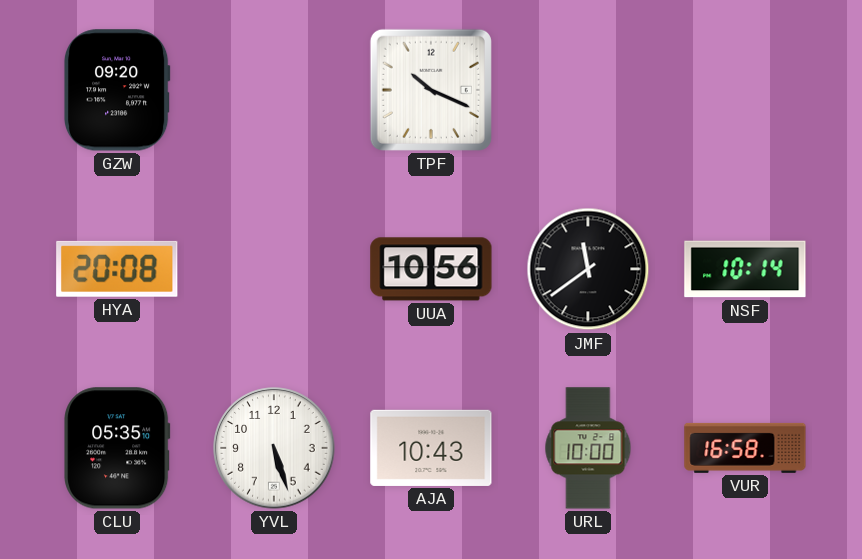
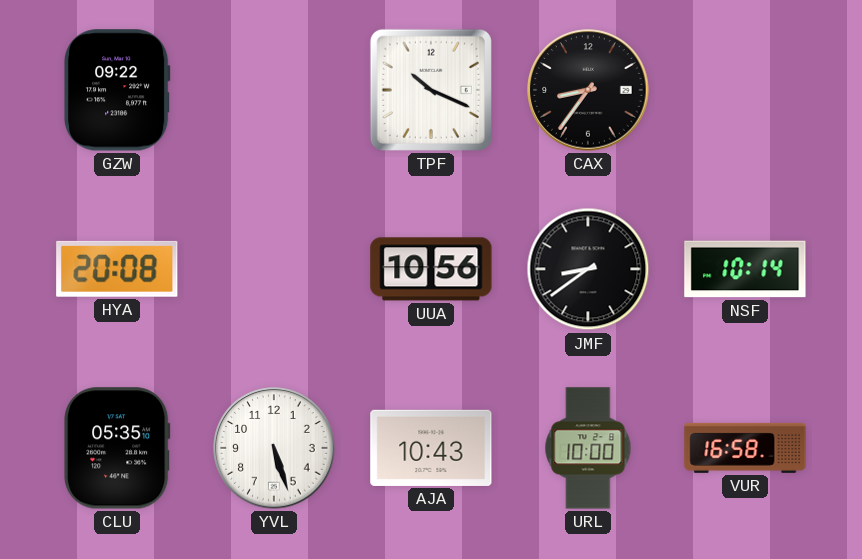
GZW: 09:20 -> 09:22 (117, 90)
CAX: none -> 8:36 (588, 90)
JMF: 11:39 -> 8:39 (588, 269)
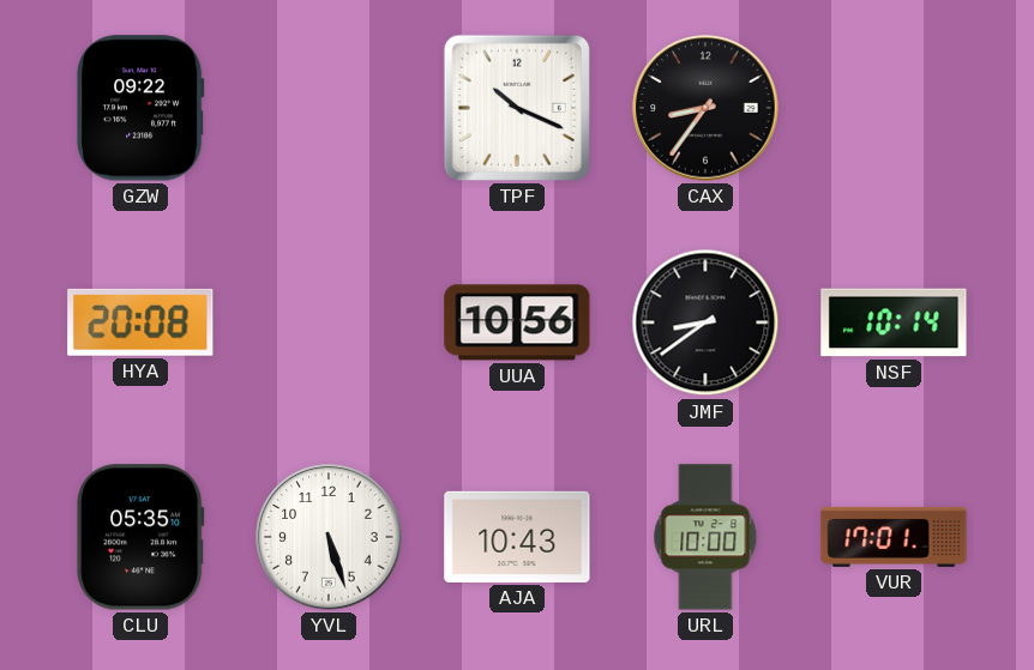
VUR: 16:58 -> 17:01 (894, 537)
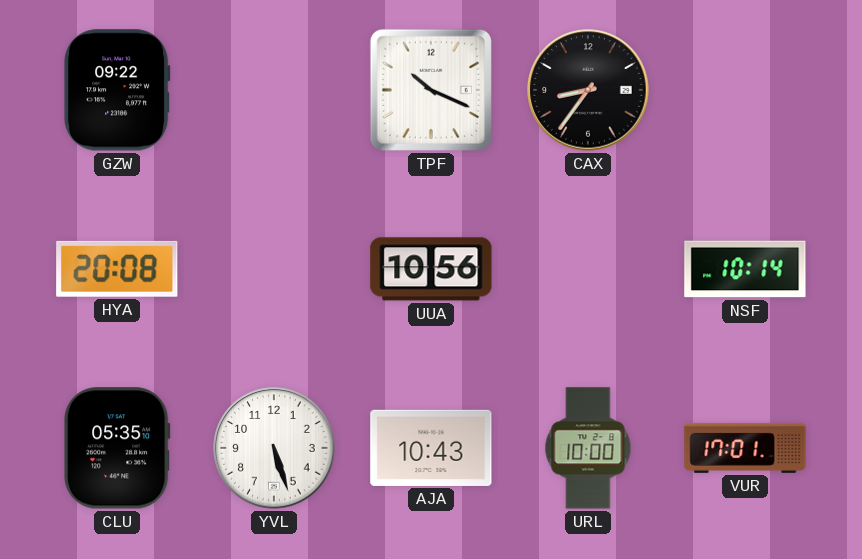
JMF: 8:39 -> none (705, 322)
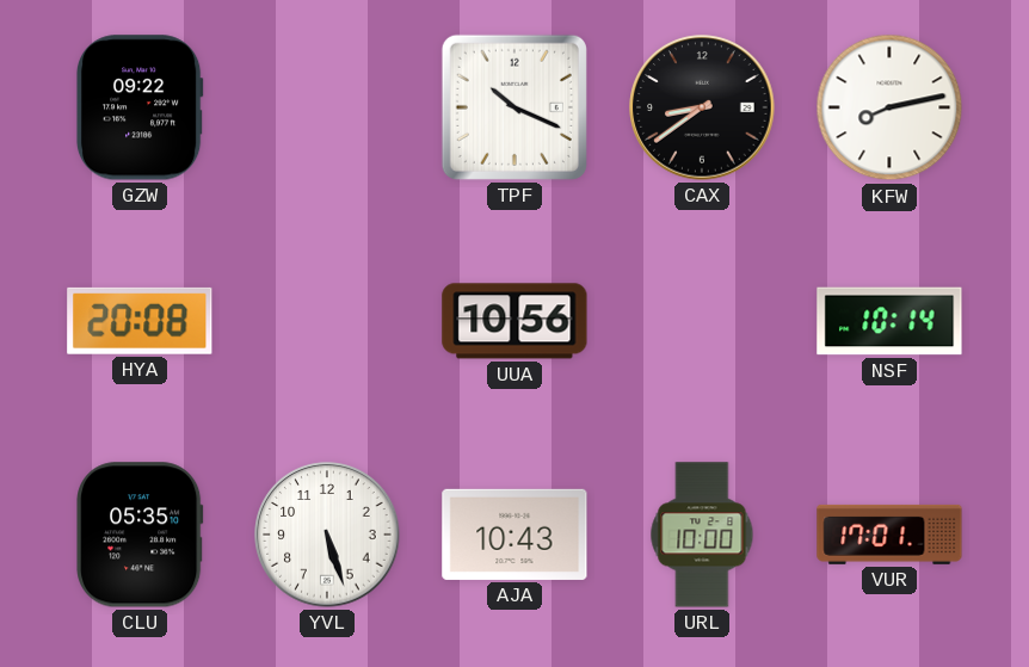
CAX: 8:36 -> 8:39 (702, 107)
KFW: none -> 8:13 (889, 107)
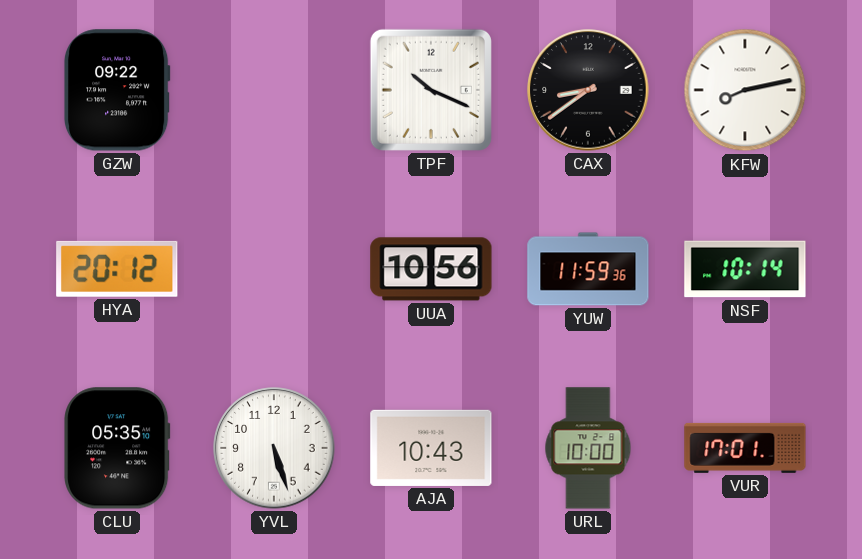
HYA: 20:08 -> 20:12 (117, 269)
YUW: none -> 11:59 (588, 269)
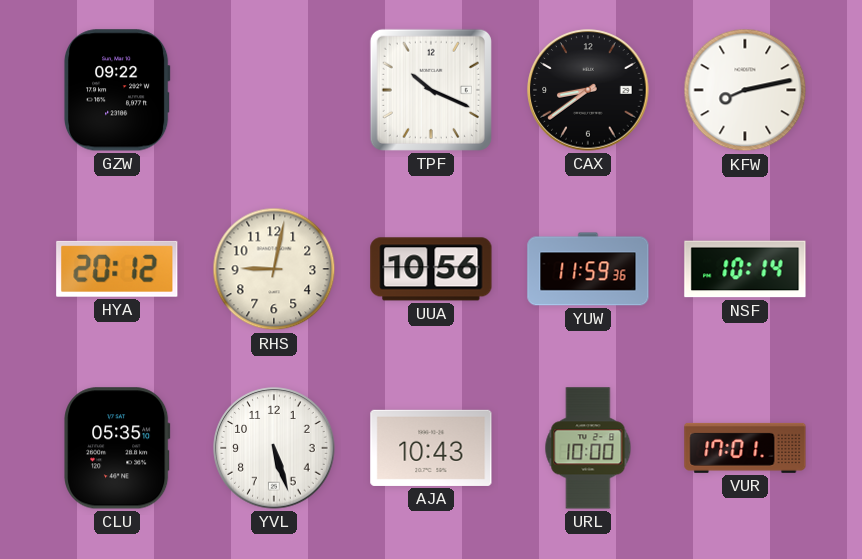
RHS: none -> 9:02 (274, 269)
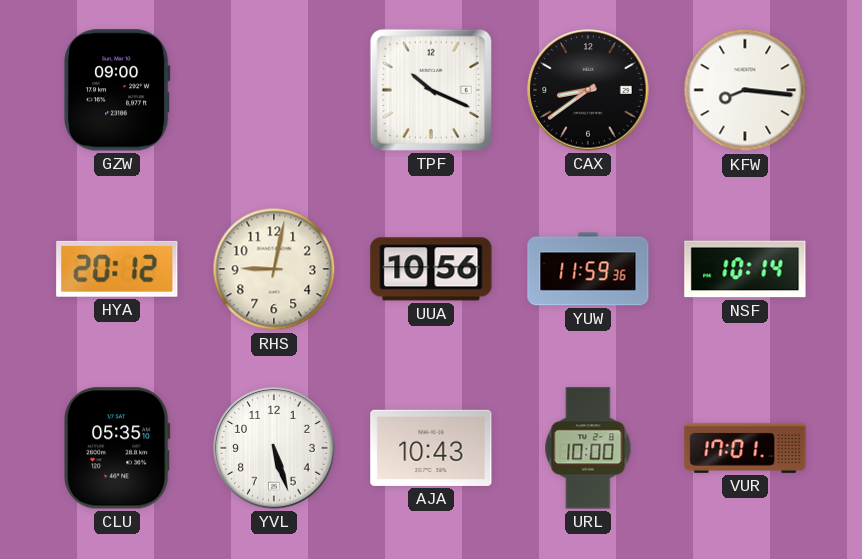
GZW: 09:22 -> 09:00 (117, 90)
KFW: 8:13 -> 8:16 (745, 90)
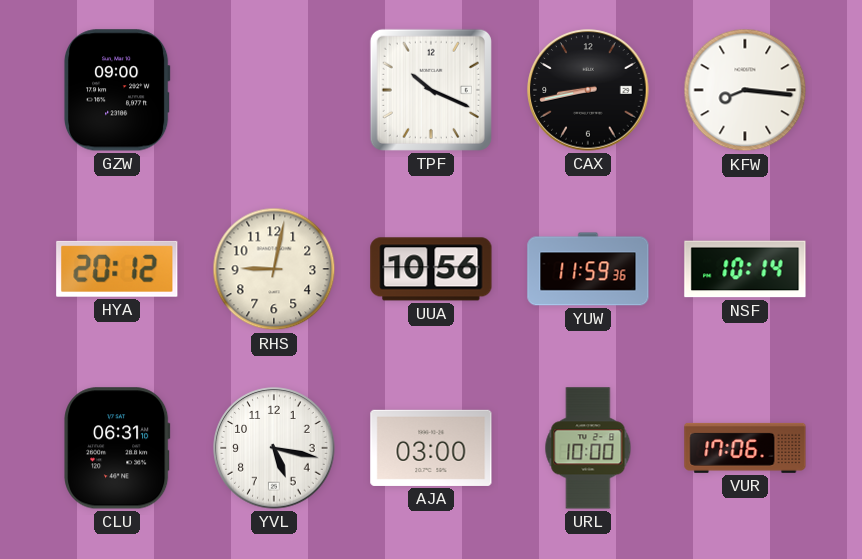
CAX: 8:39 -> 8:43 (588, 90)
CLU: 05:35 -> 06:31 (118, 448)
YVL: 5:27 -> 5:17 (274, 448)
AJA: 10:43 -> 03:00 (431, 448)
VUR: 17:01 -> 17:06 (745, 448)
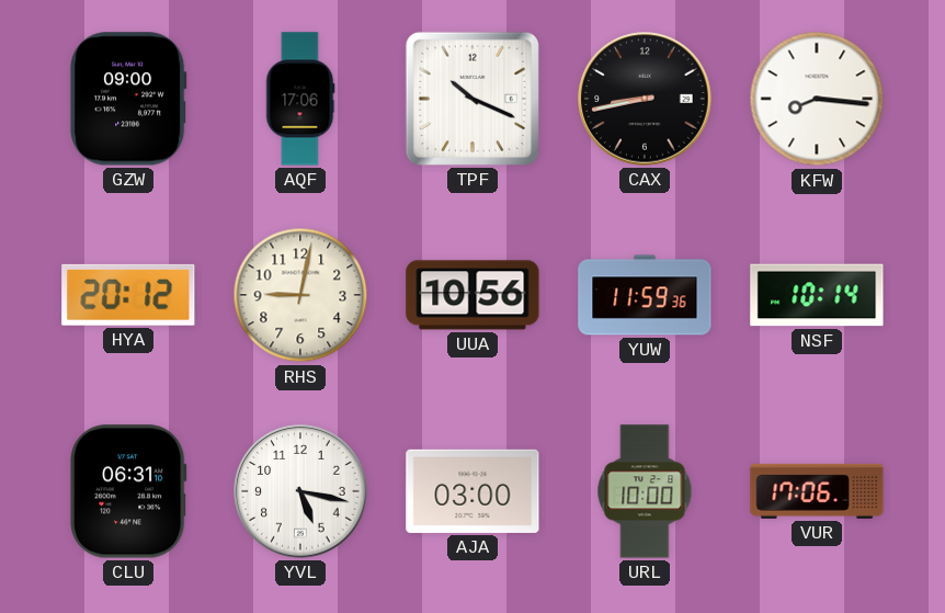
AQF: none -> 17:06 (300, 99)
